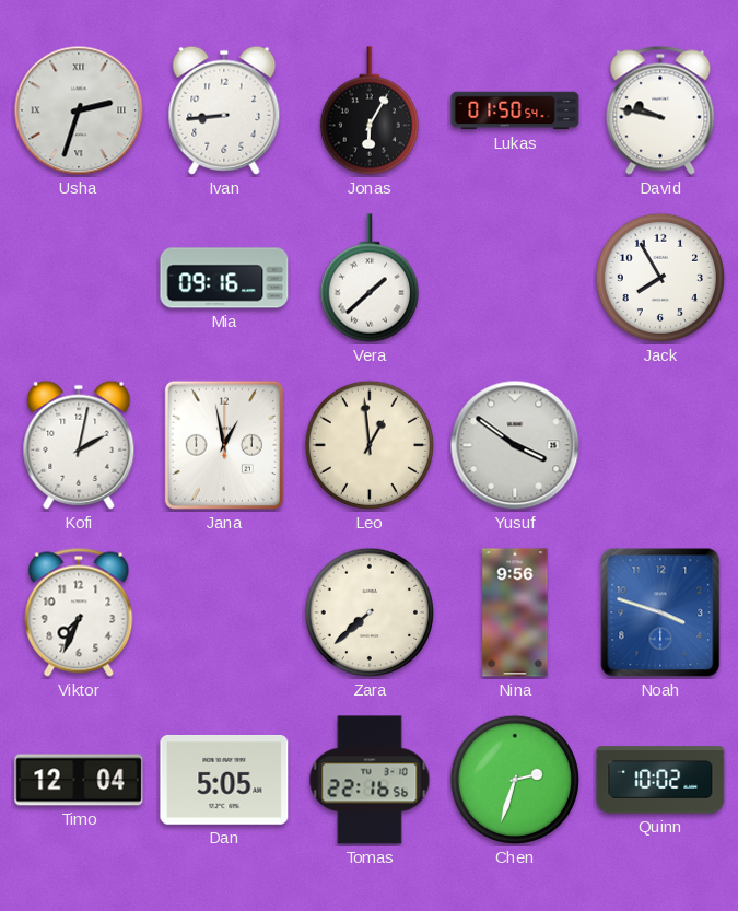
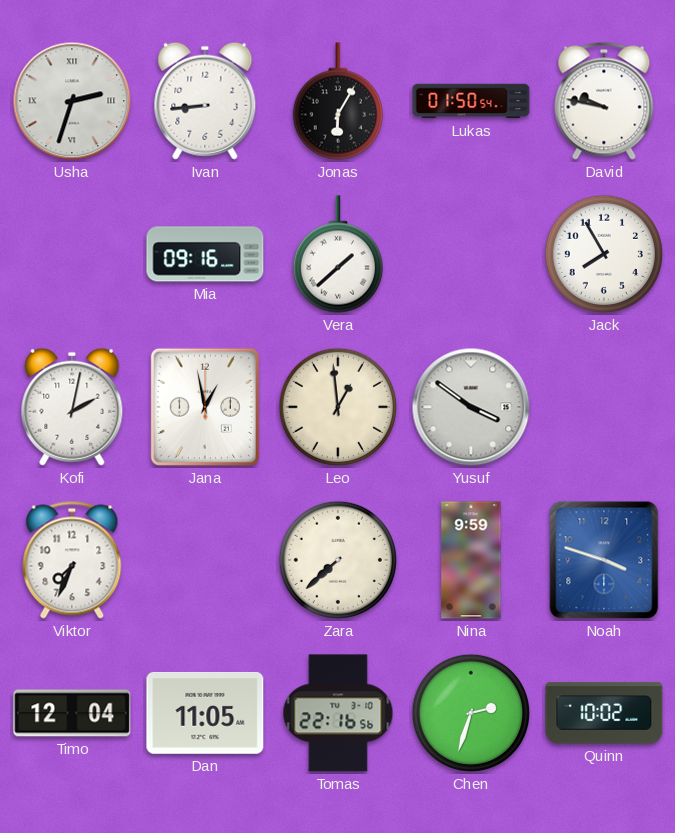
Nina: 9:56 -> 9:59 (471, 560)
Dan: 5:05 -> 11:05 (205, 713)
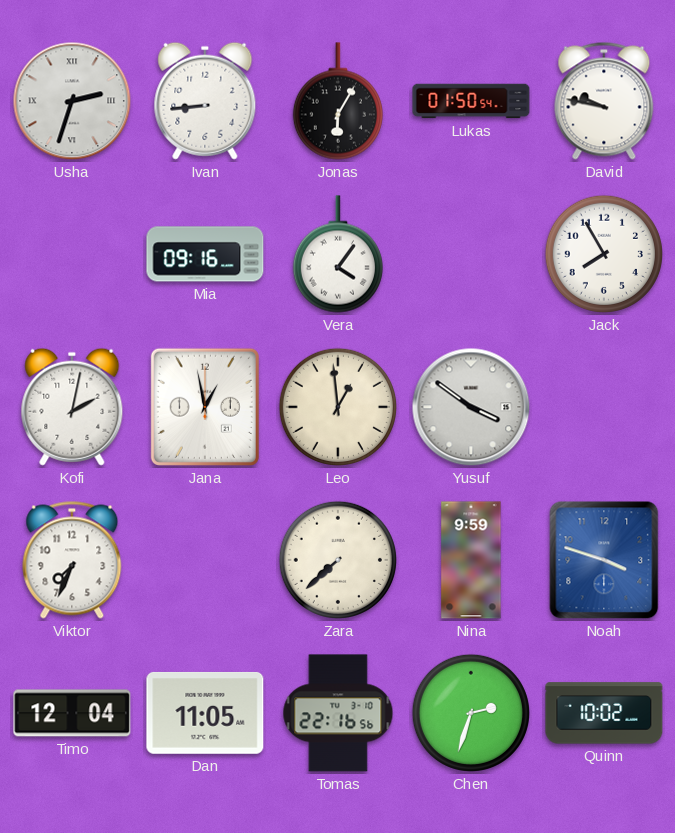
Vera: 1:38 -> 4:06 (338, 254)
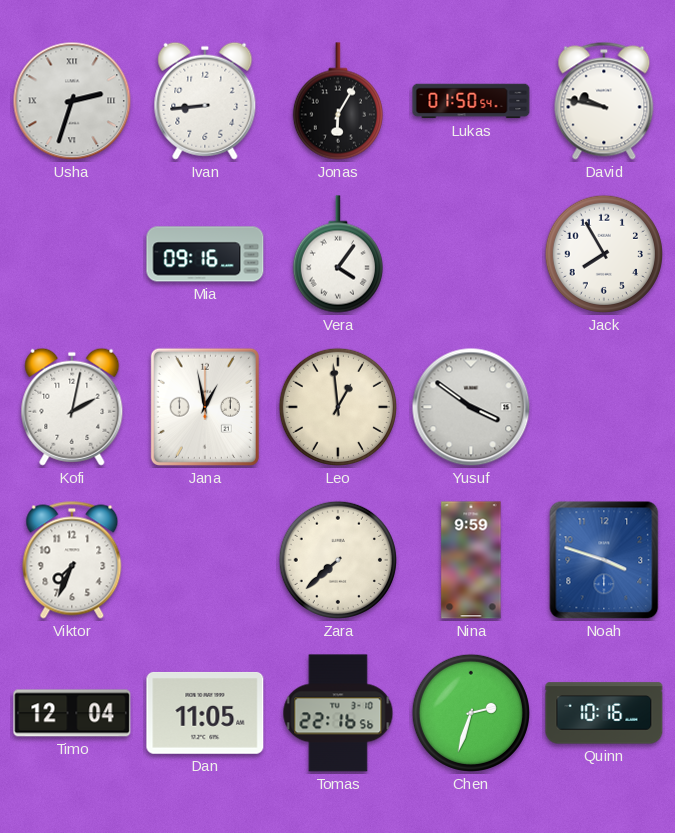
Quinn: 10:02 -> 10:16 (604, 713)
